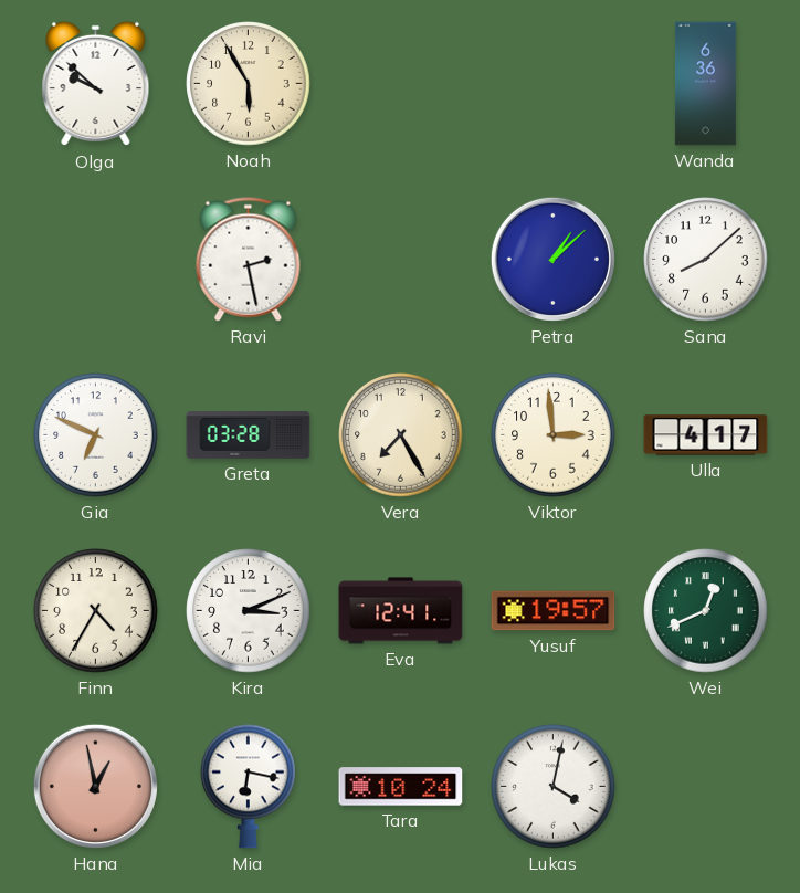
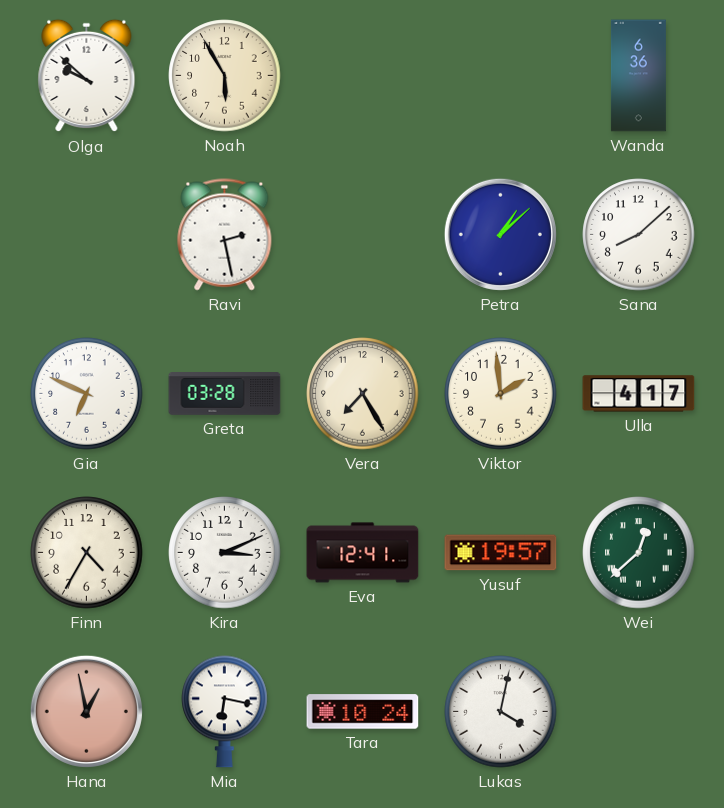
Viktor: 2:59 -> 1:59 (501, 394)
Wei: 12:41 -> 12:38 (639, 553)
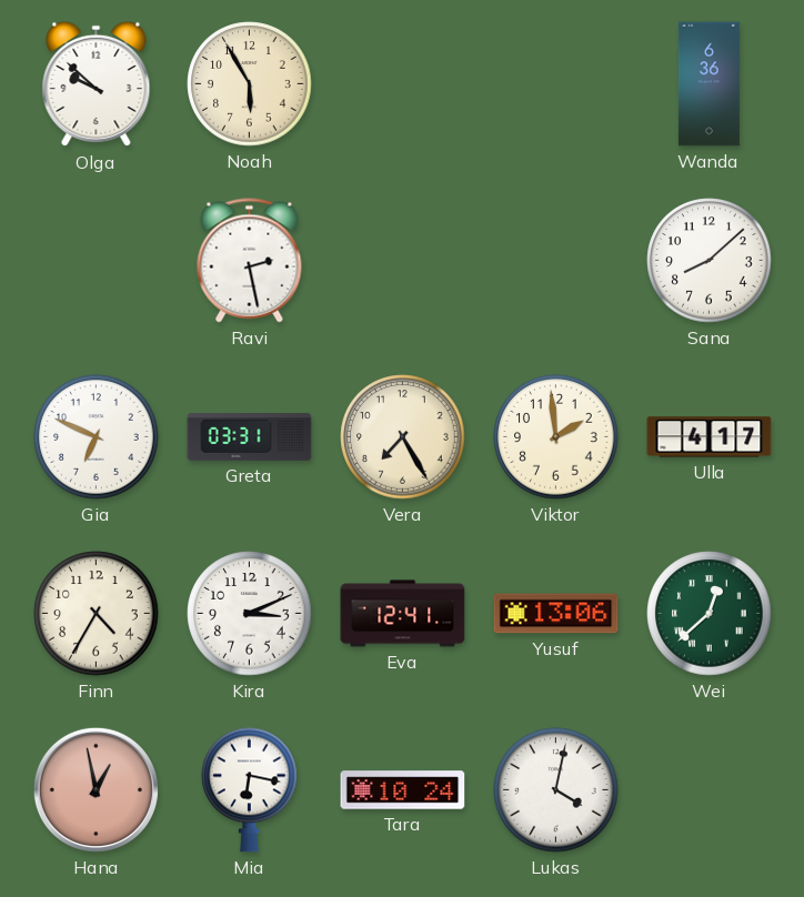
Petra: 1:08 -> none (500, 234)
Greta: 03:28 -> 03:31 (250, 437)
Yusuf: 19:57 -> 13:06 (556, 614)
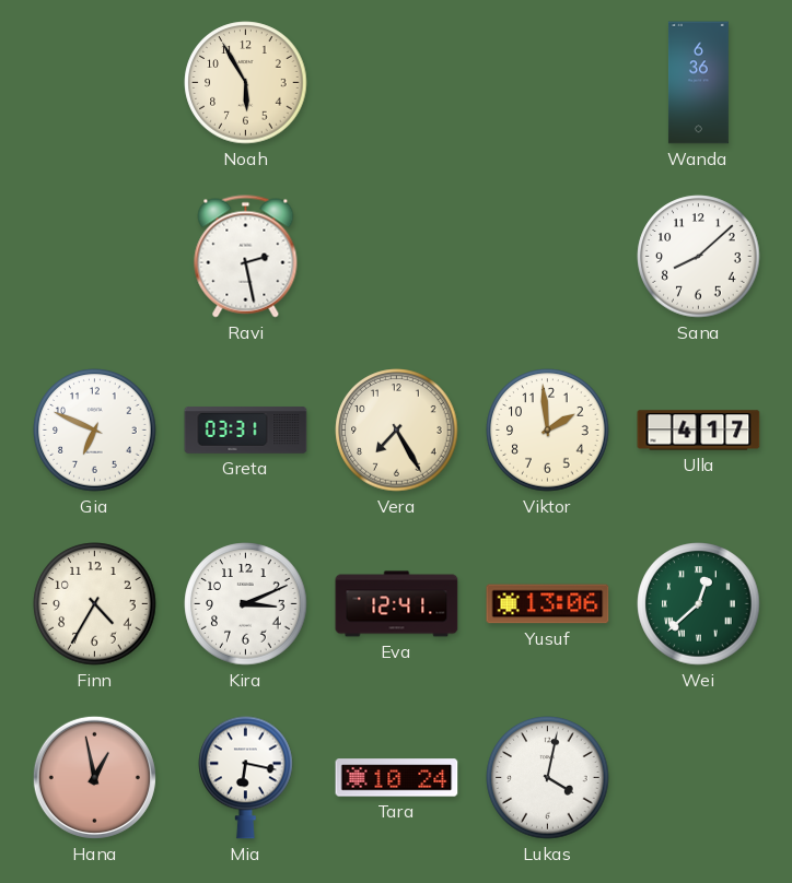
Olga: 9:52 -> none (97, 84)
